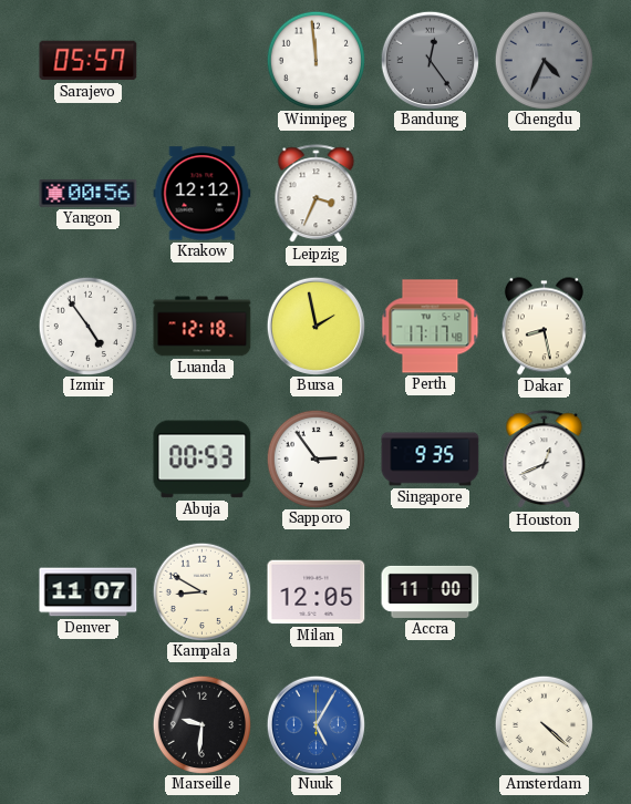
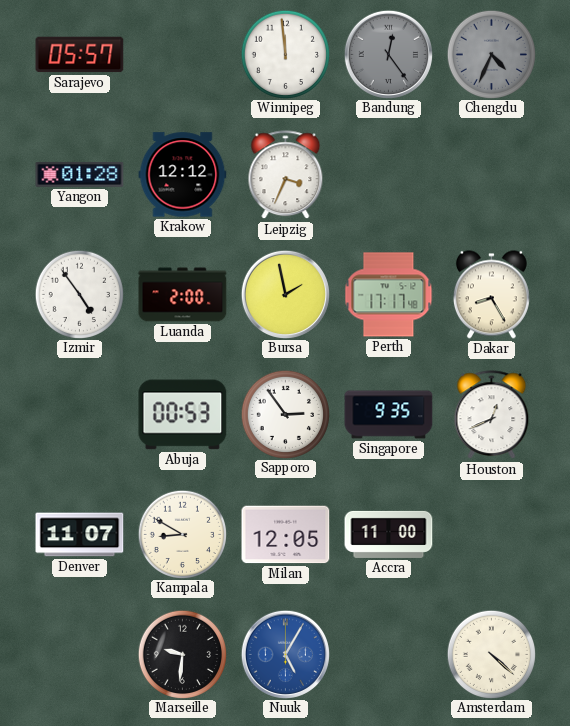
Yangon: 00:56 -> 01:28 (80, 175)
Luanda: 12:18 -> 2:00 (183, 295)
Dakar: 8:28 -> 8:25 (491, 295)
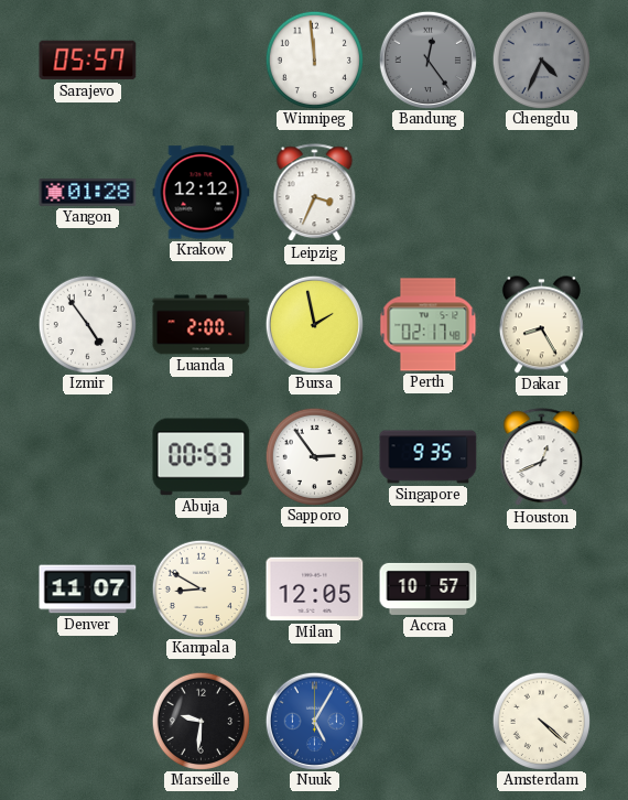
Perth: 17:17 -> 02:17 (429, 325)
Accra: 11:00 -> 10:57 (429, 588)
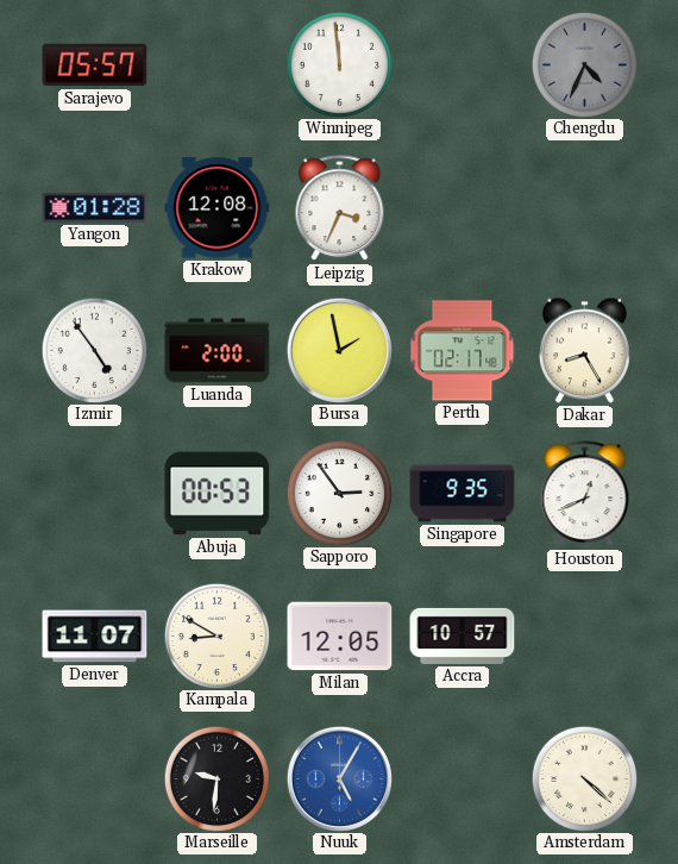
Bandung: 12:24 -> none (427, 60)
Krakow: 12:12 -> 12:08 (218, 208)
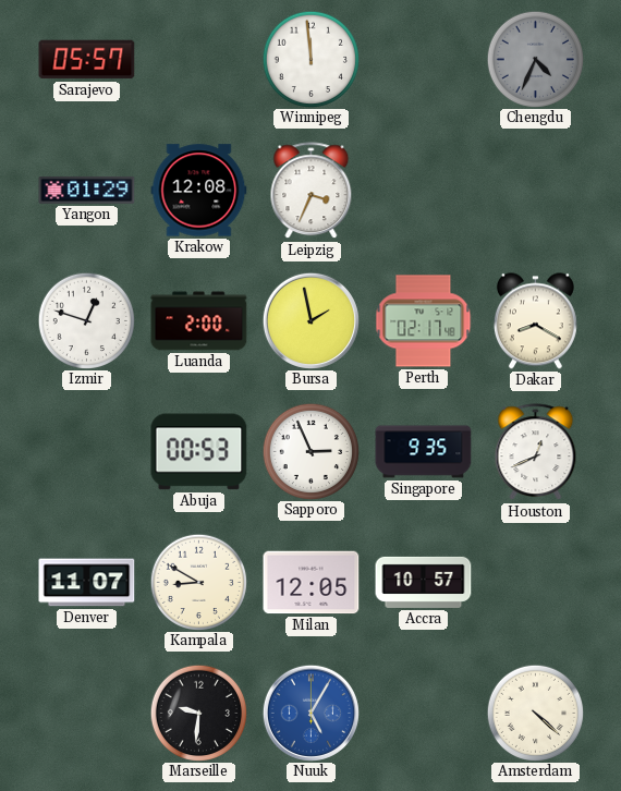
Yangon: 01:28 -> 01:29 (87, 191)
Izmir: 4:54 -> 12:48 (86, 320)
Dakar: 8:25 -> 8:20 (535, 321)
Sapporo: 2:54 -> 2:56 (310, 451)
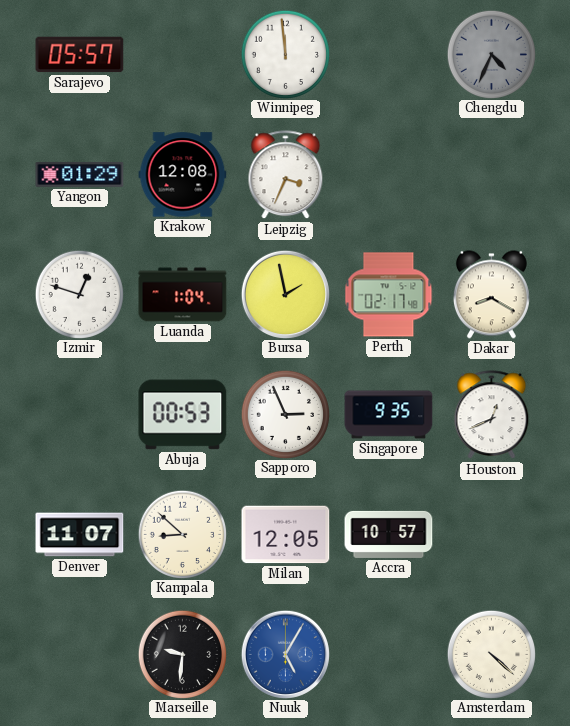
Luanda: 2:00 -> 1:04 (183, 295)
Kampala: 8:50 -> 8:52 (182, 534)
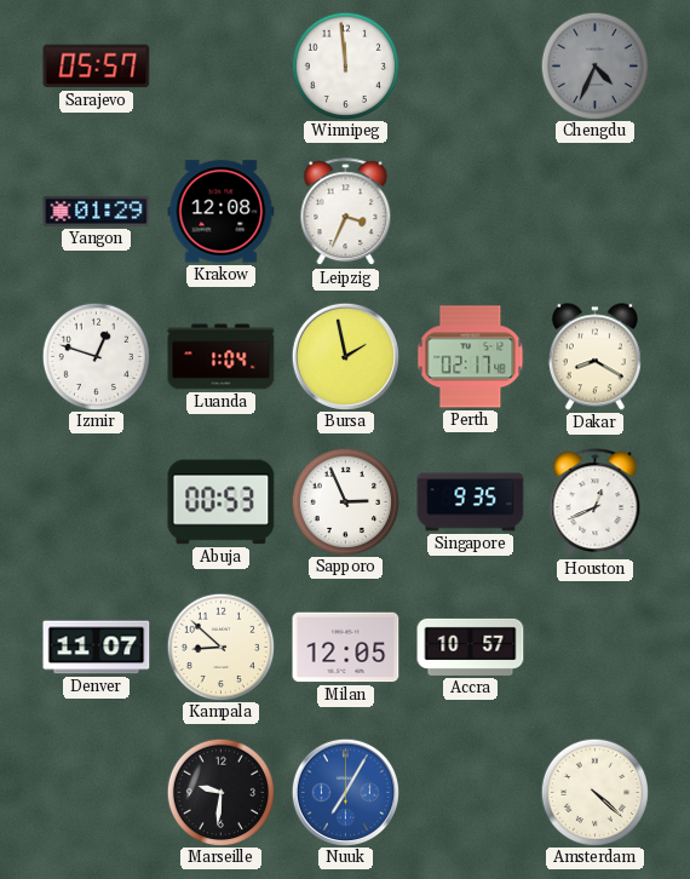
Nuuk: 5:05 -> 7:05 (345, 792)
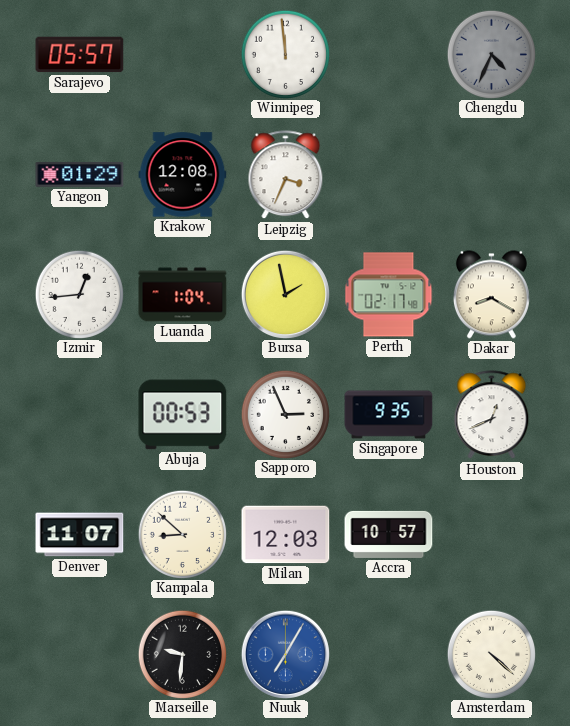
Izmir: 12:48 -> 12:44 (79, 294)
Milan: 12:05 -> 12:03 (286, 535)
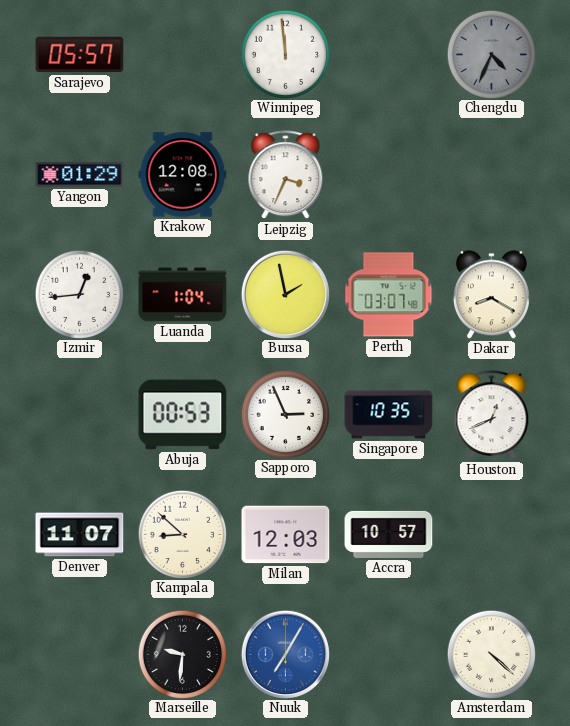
Perth: 02:17 -> 03:07 (389, 295)
Singapore: 9:35 -> 10:35 (389, 415)
